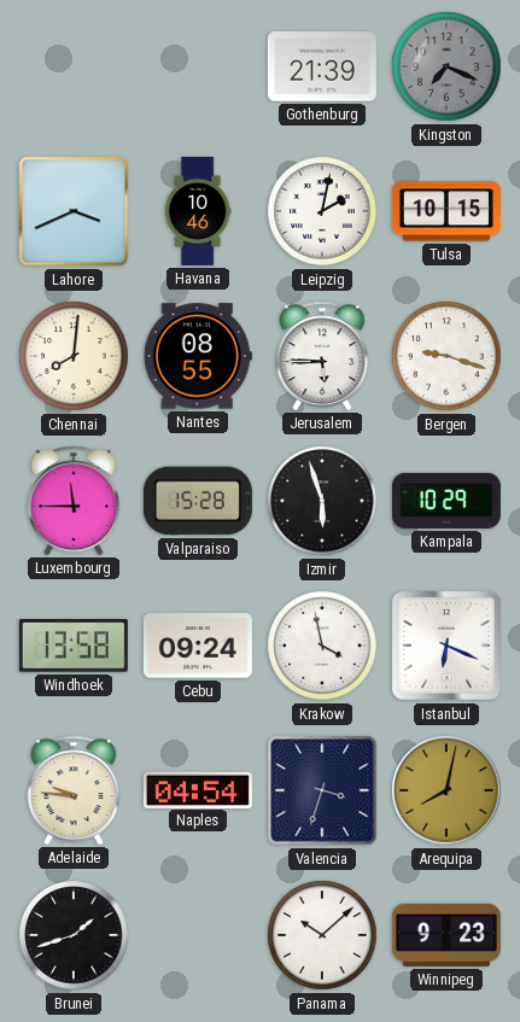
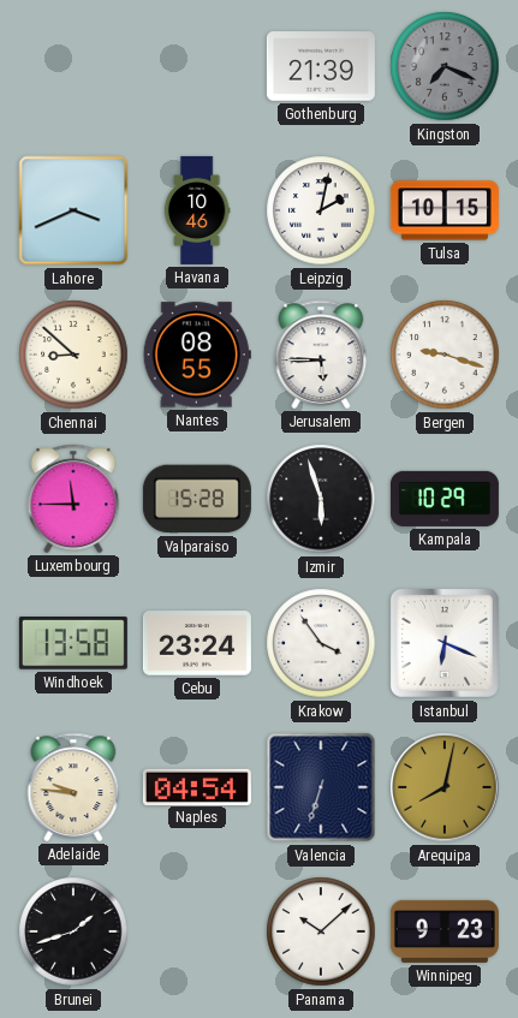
Chennai: 8:01 -> 8:52 (73, 355)
Cebu: 09:24 -> 23:24 (197, 643)
Krakow: 3:58 -> 3:54 (321, 643)
Valencia: 3:33 -> 6:33 (321, 787)
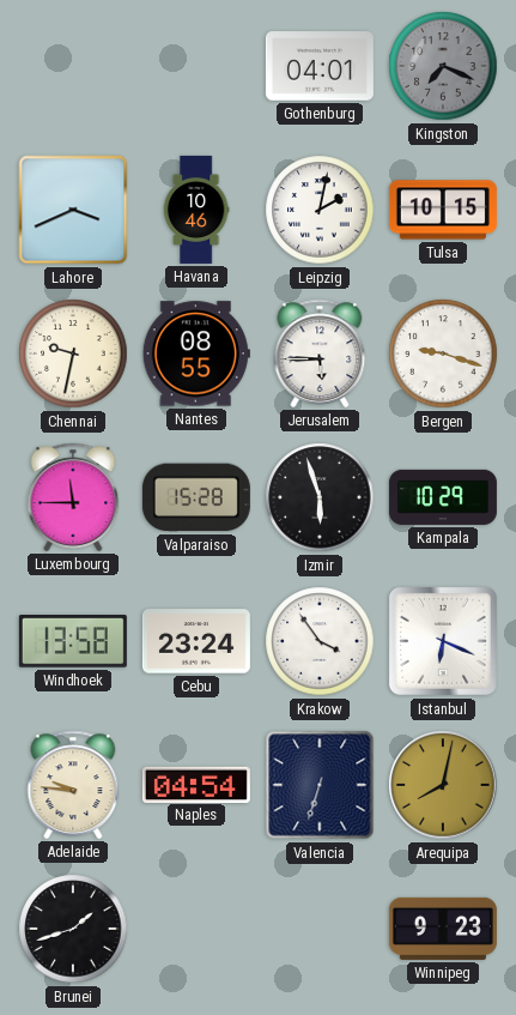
Gothenburg: 21:39 -> 04:01 (320, 66)
Chennai: 8:52 -> 9:32 (73, 354)
Panama: 10:08 -> none (321, 931)
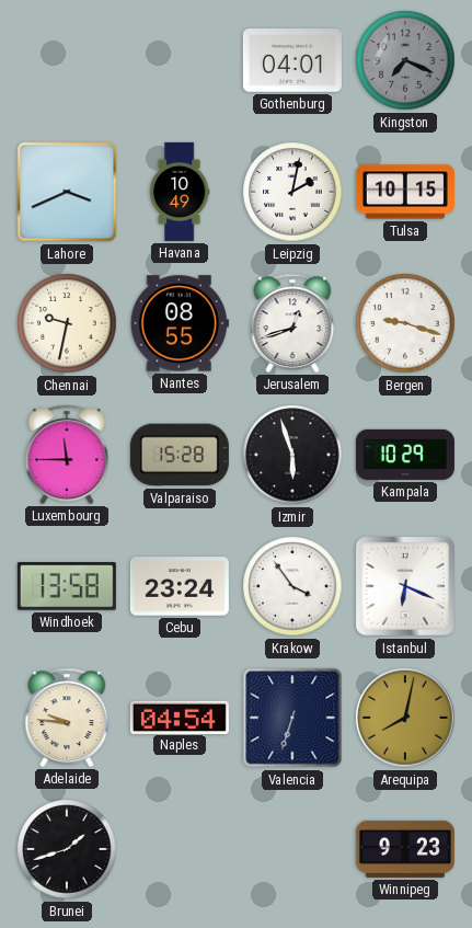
Havana: 10:46 -> 10:49 (180, 192)
Jerusalem: 5:45 -> 12:42 (292, 323)
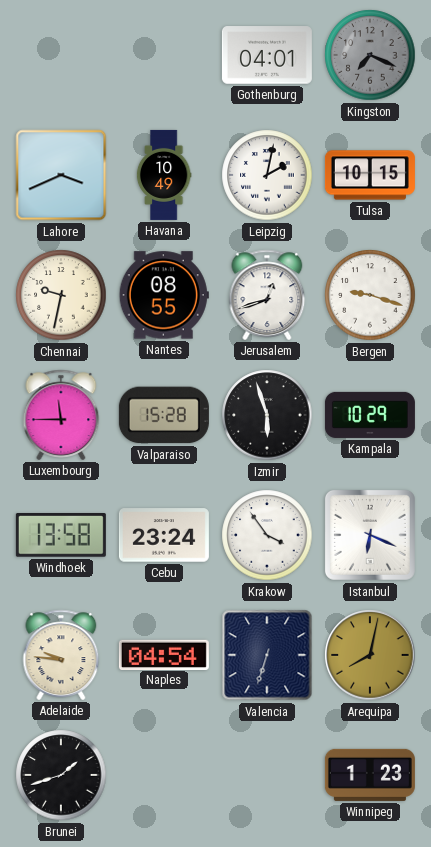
Winnipeg: 9:23 -> 1:23 (370, 775)
